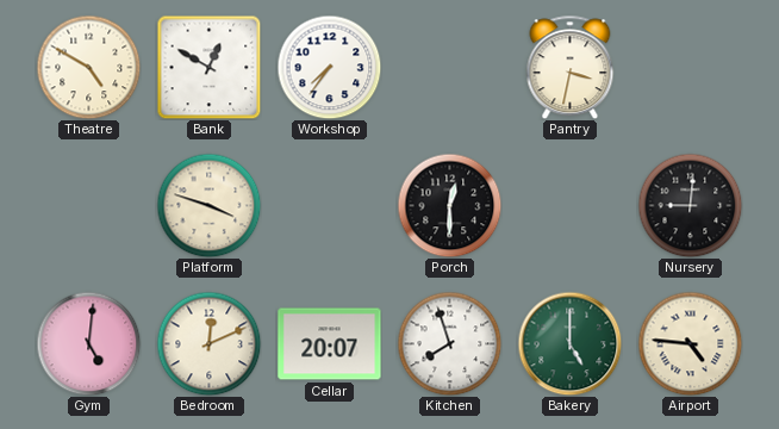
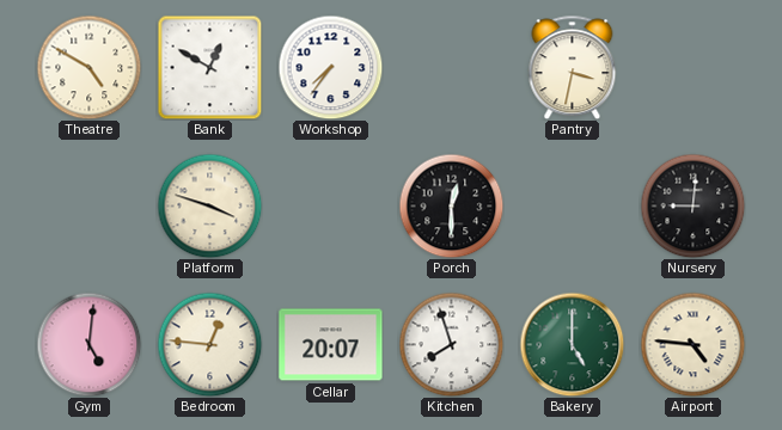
Bedroom: 12:11 -> 12:46 (209, 344)
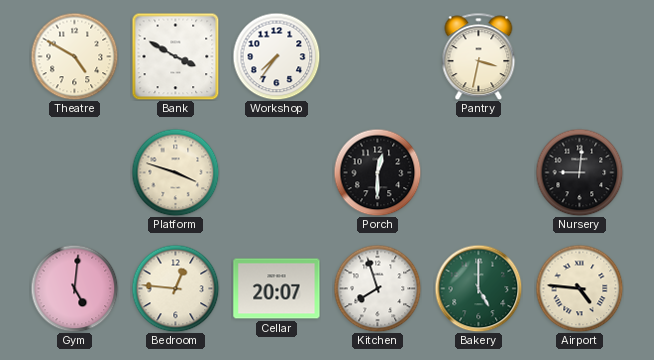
Bank: 12:50 -> 3:50 (175, 56)
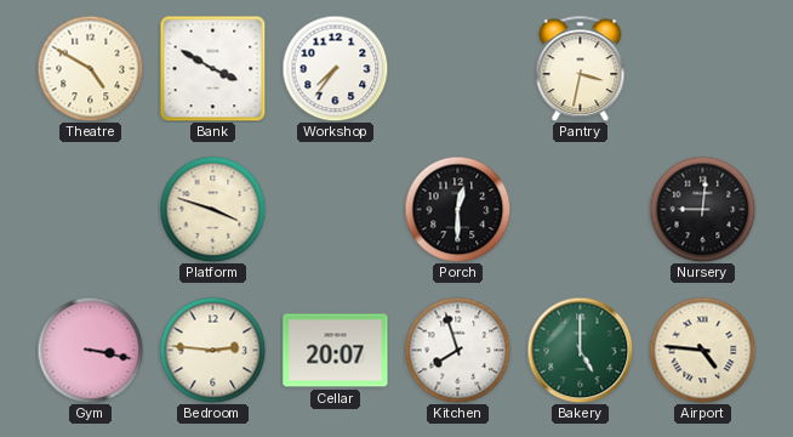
Gym: 5:01 -> 3:17 (90, 350)
Bedroom: 12:46 -> 2:46 (212, 350)
